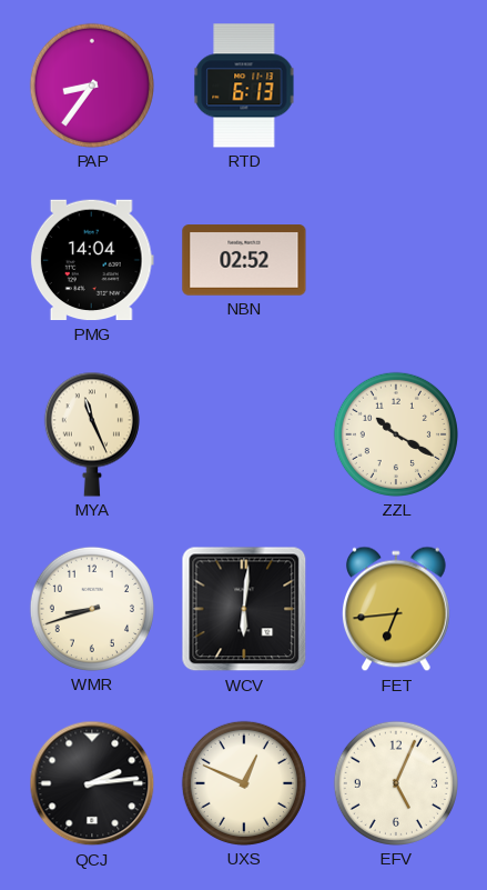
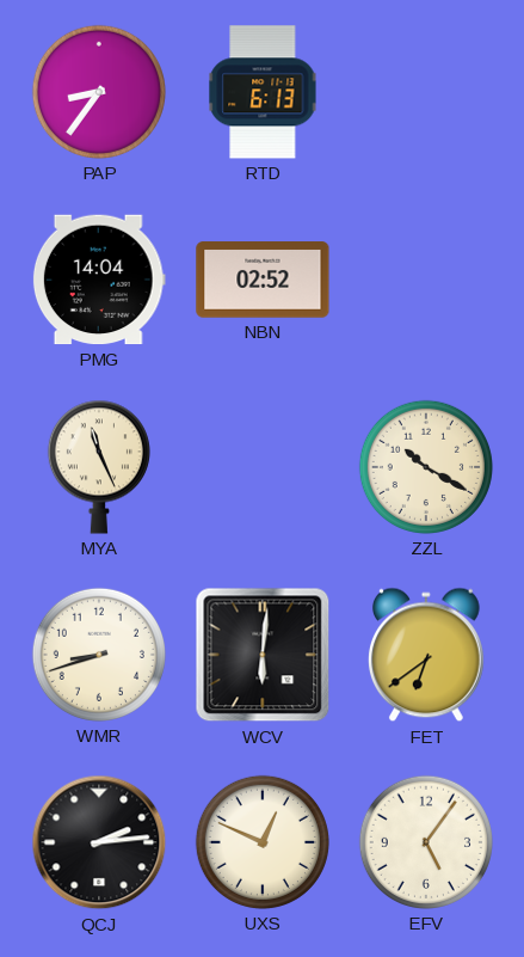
FET: 6:44 -> 6:39 (426, 655)
EFV: 5:04 -> 5:06 (426, 842)
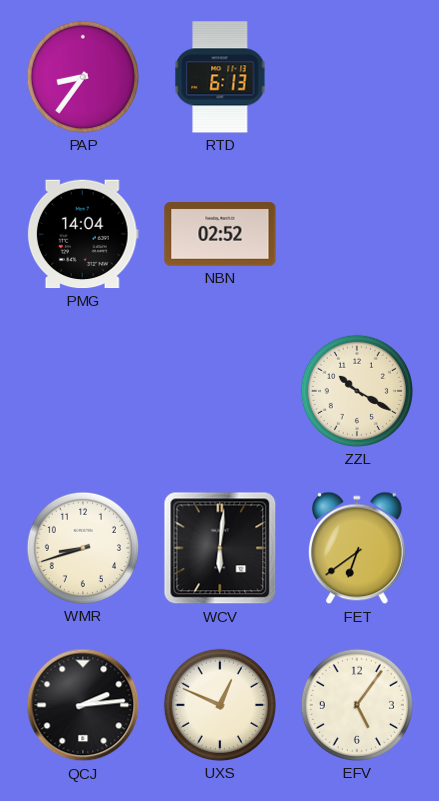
MYA: 11:26 -> none (99, 467)
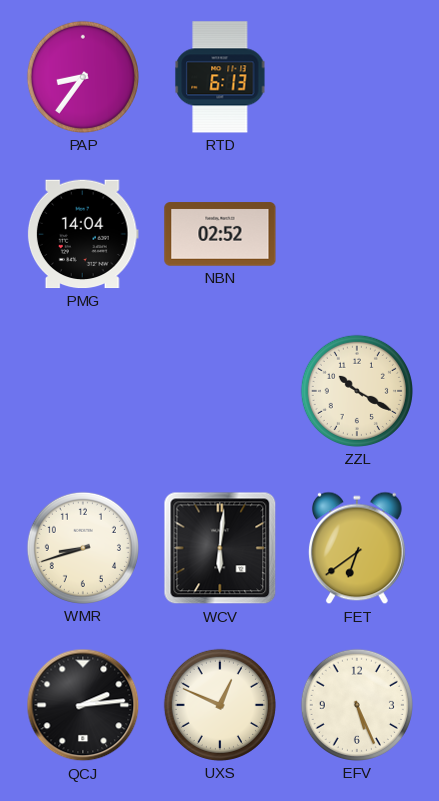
EFV: 5:06 -> 5:26 (357, 705)
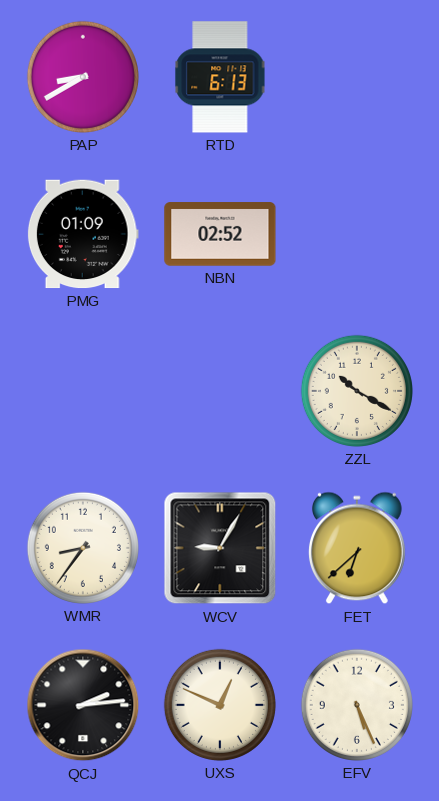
PAP: 8:36 -> 8:40 (83, 77)
PMG: 14:04 -> 01:09 (83, 234)
WMR: 8:42 -> 8:36 (83, 548)
WCV: 6:01 -> 9:05 (220, 548)
FET: 6:39 -> 6:38 (357, 548)
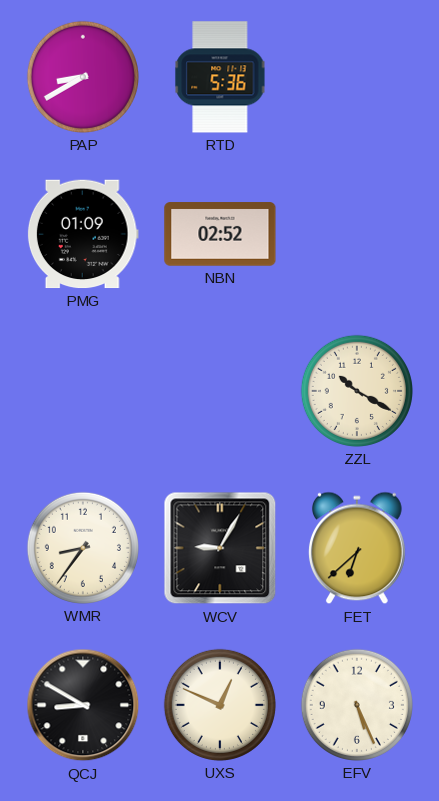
RTD: 6:13 -> 5:36 (220, 77)
QCJ: 2:14 -> 8:50 (83, 705)
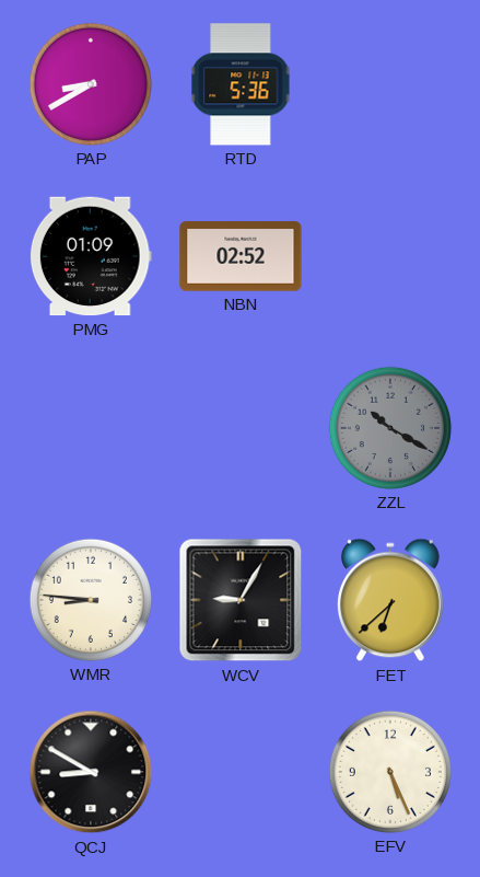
ZZL dial: cream -> grey (390, 428)
WMR: 8:36 -> 8:46 (91, 600)
UXS: 12:49 -> none (220, 705)
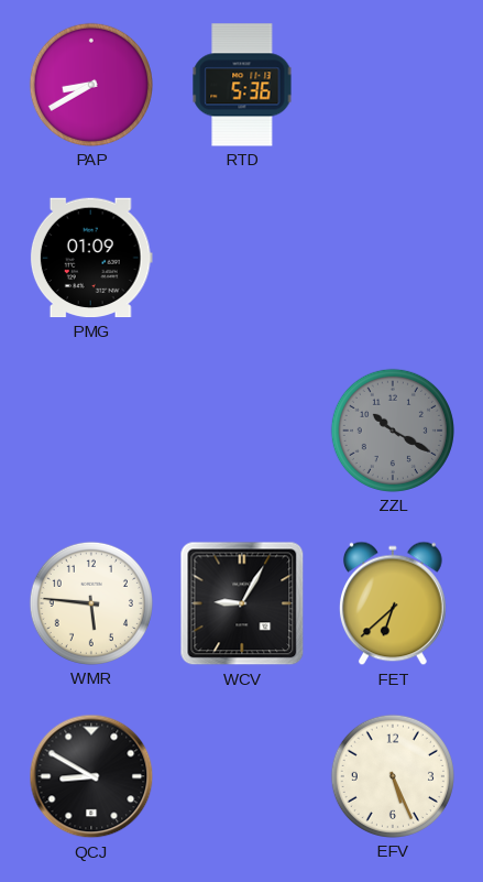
NBN: 02:52 -> none (241, 256)
WMR: 8:46 -> 5:46 (91, 603)
